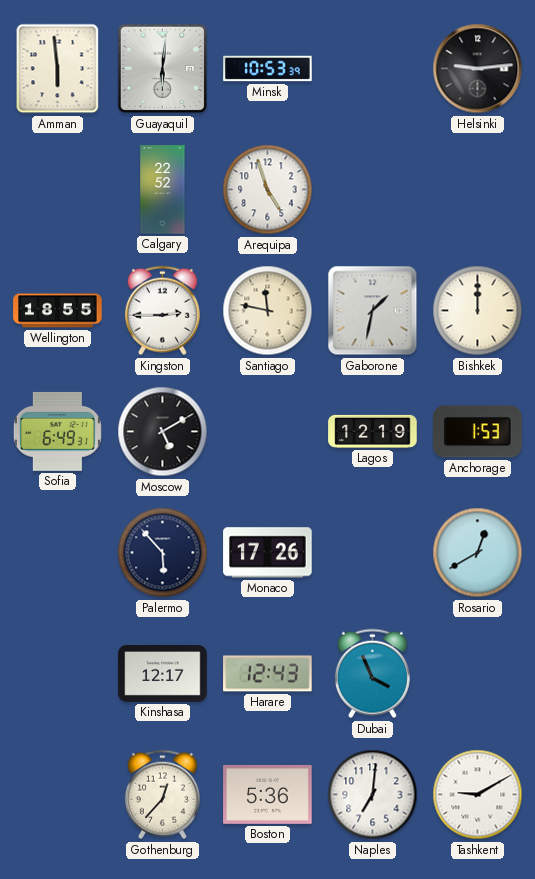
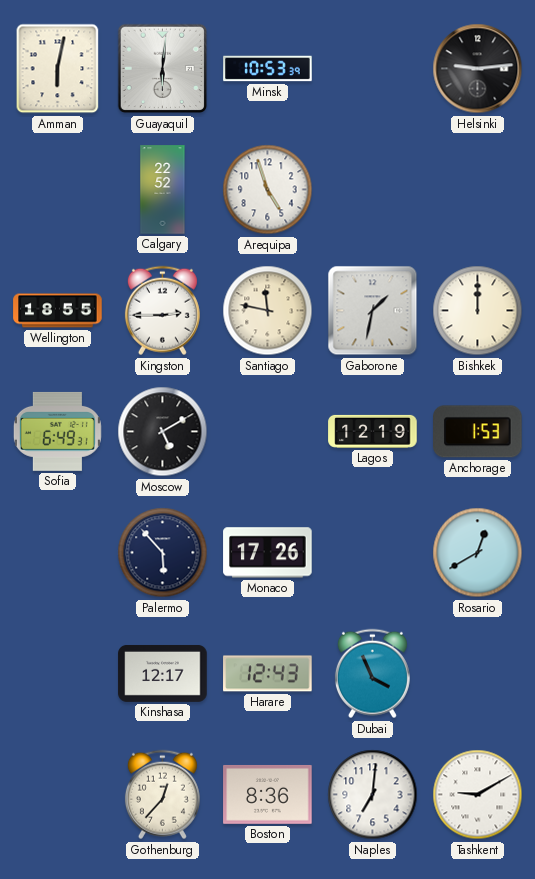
Amman: 5:59 -> 6:02 (58, 69)
Boston: 5:36 -> 8:36 (268, 795)
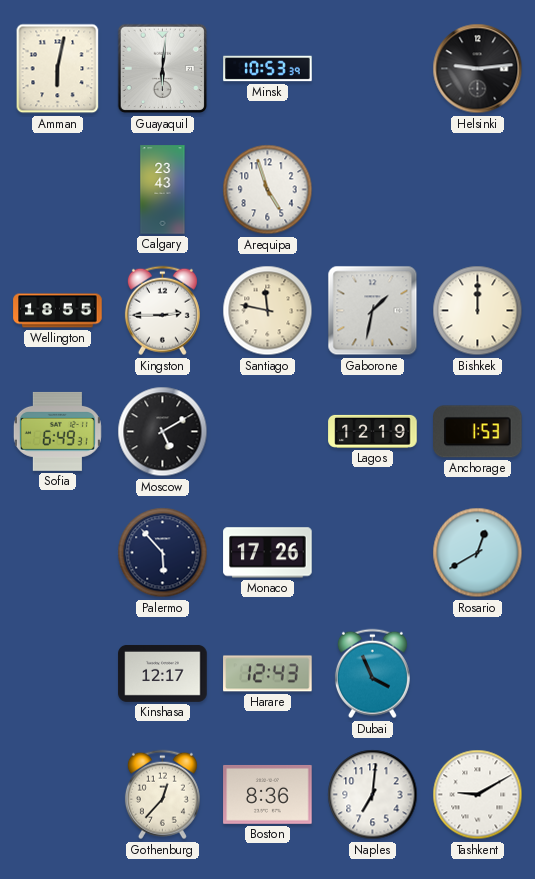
Calgary: 22:52 -> 23:43 (163, 190)
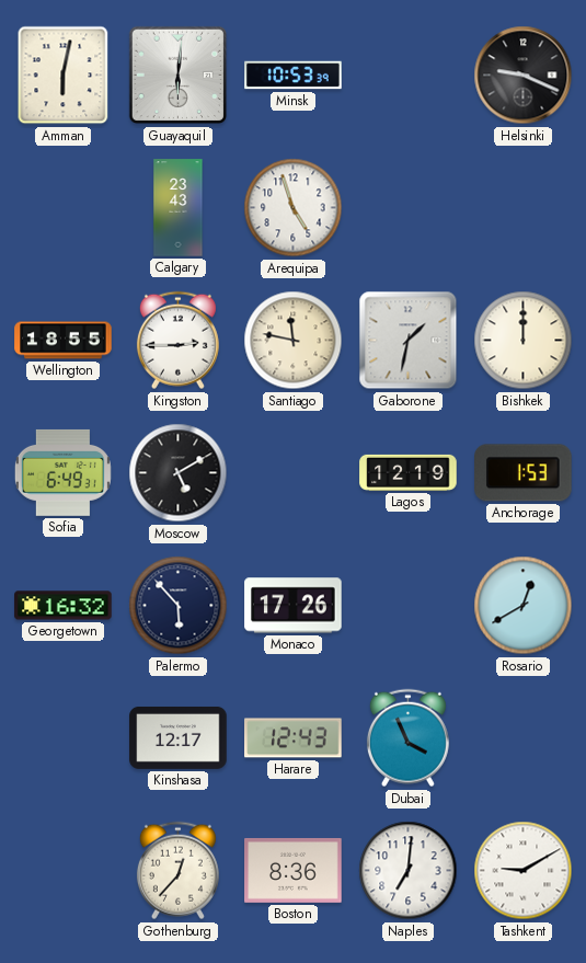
Helsinki: 9:14 -> 9:19 (524, 76)
Georgetown: none -> 16:32 (64, 606)
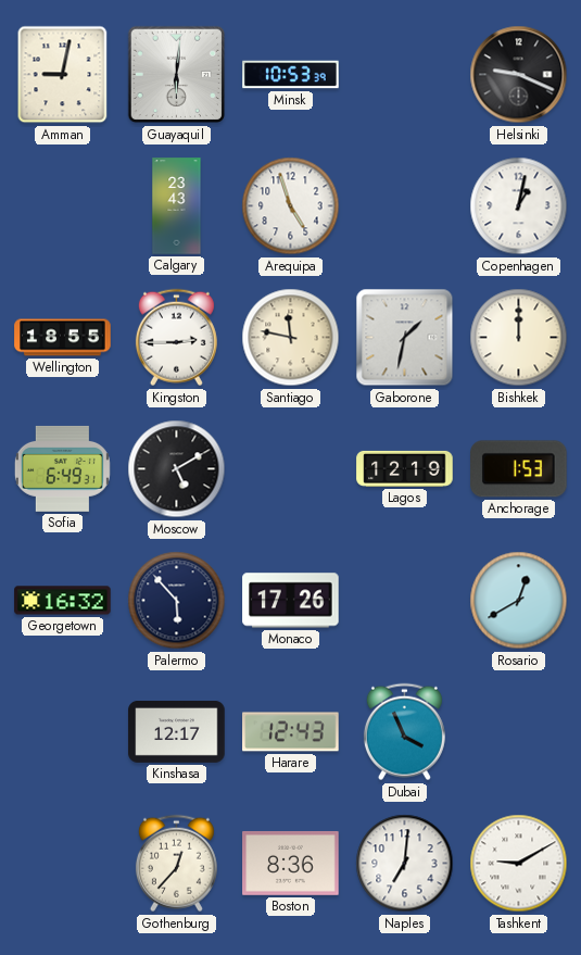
Amman: 6:02 -> 9:02 (63, 75)
Copenhagen: none -> 1:02 (519, 206)
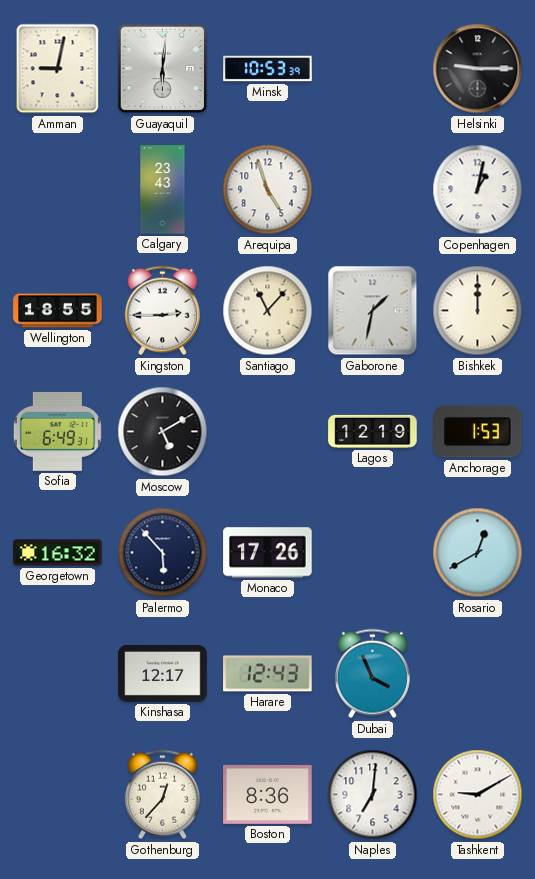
Helsinki: 9:19 -> 9:15 (478, 69)
Santiago: 11:47 -> 11:07 (268, 311)
